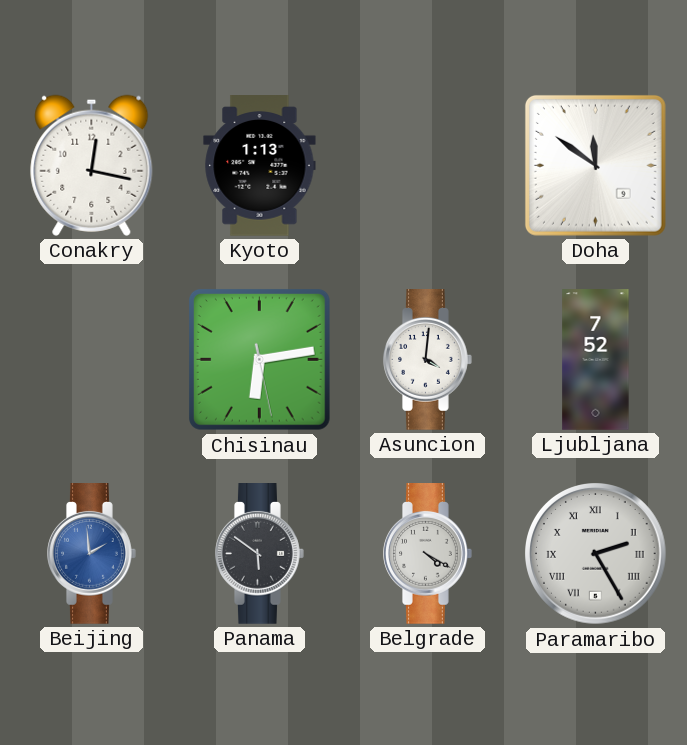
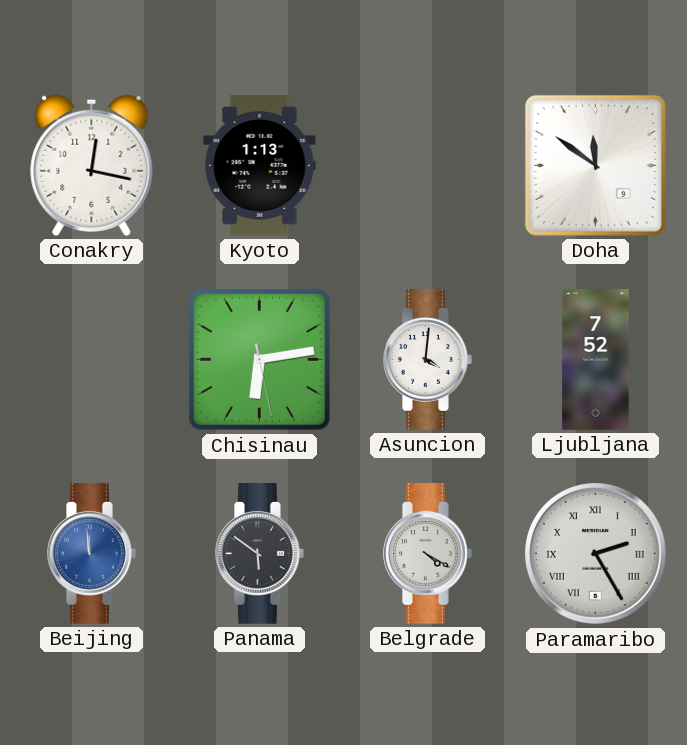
Beijing: 1:59 -> 11:59 (92, 554)
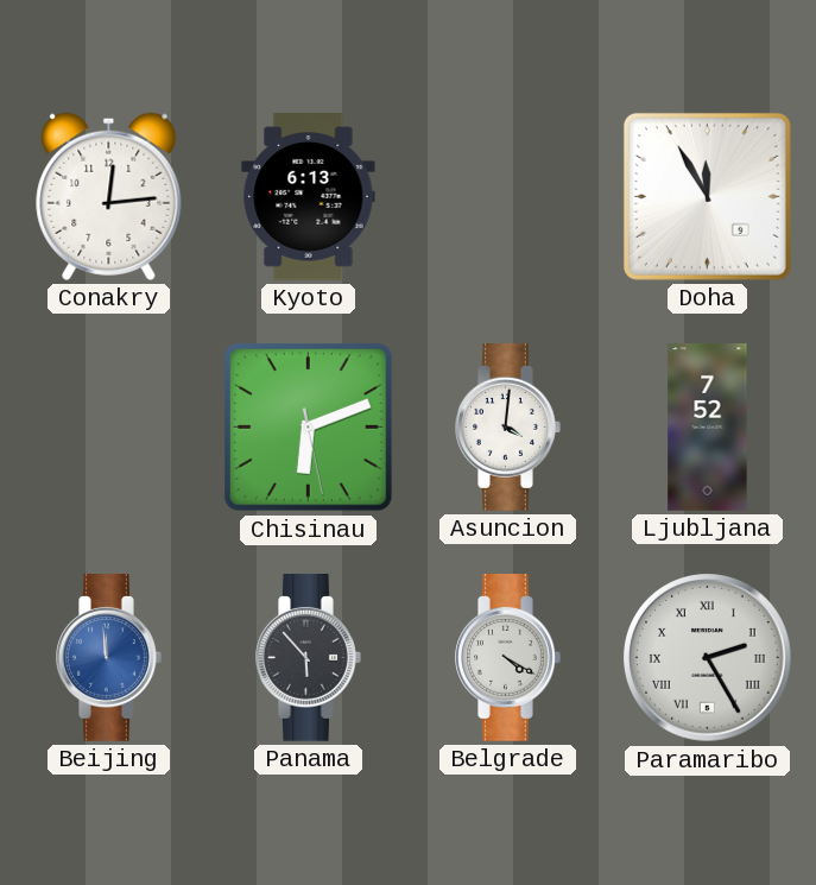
Conakry: 12:17 -> 12:14 (109, 196)
Kyoto: 1:13 -> 6:13 (309, 197)
Doha: 11:51 -> 11:55 (707, 196)
Chisinau: 6:13 -> 6:11 (308, 426)
Panama: 5:51 -> 5:53 (309, 658)
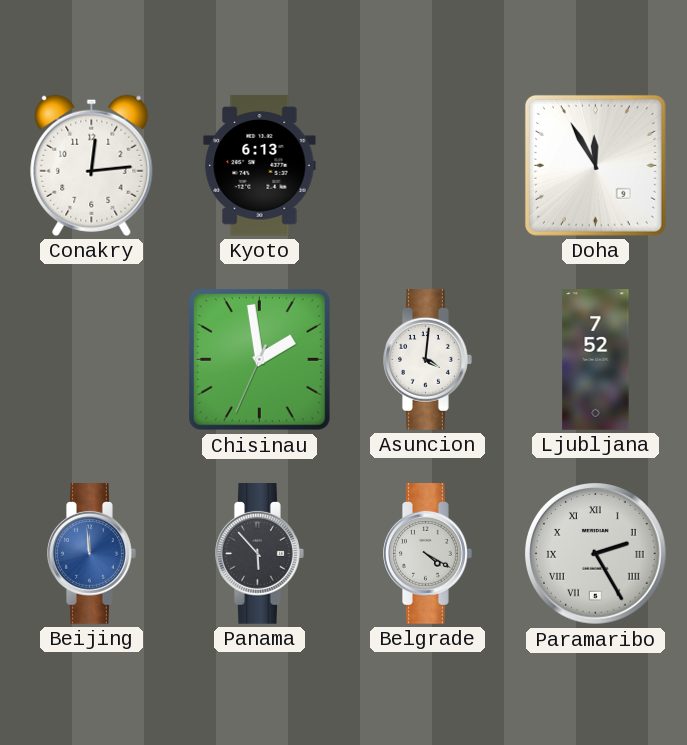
Chisinau: 6:11 -> 1:58 (259, 359)
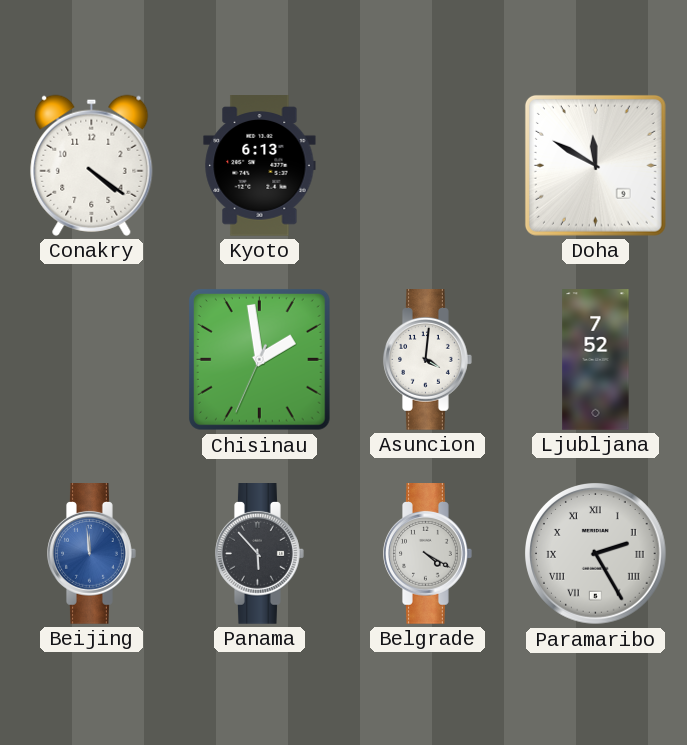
Conakry: 12:14 -> 4:21 (92, 165)
Doha: 11:55 -> 11:50 (595, 165)
